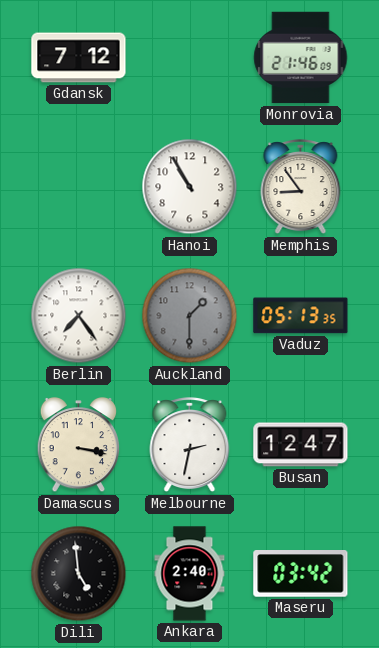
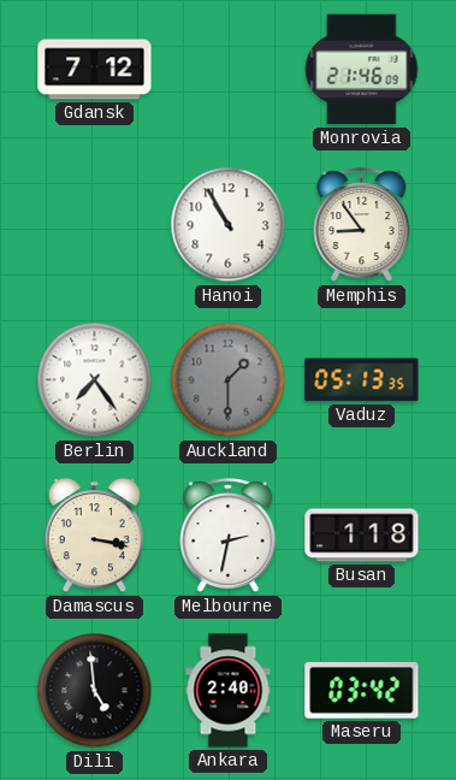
Busan: 12:47 -> 1:18 (362, 536)
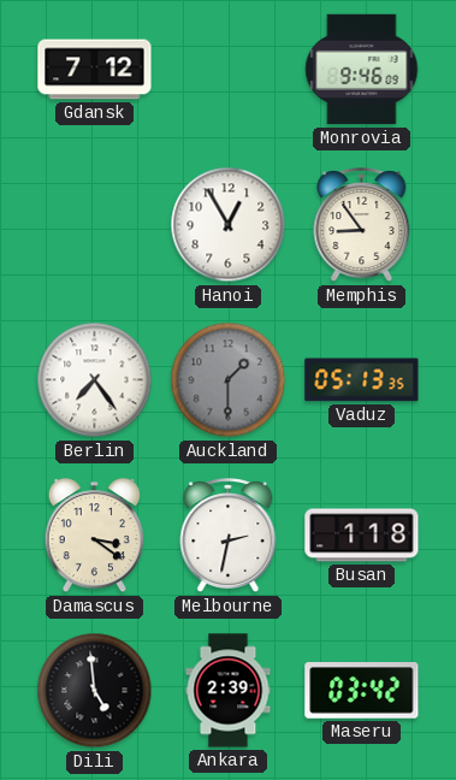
Monrovia: 21:46 -> 9:46 (362, 70)
Hanoi: 10:55 -> 12:55 (229, 225)
Damascus: 3:17 -> 3:21 (94, 537)
Ankara: 2:40 -> 2:39 (229, 691)
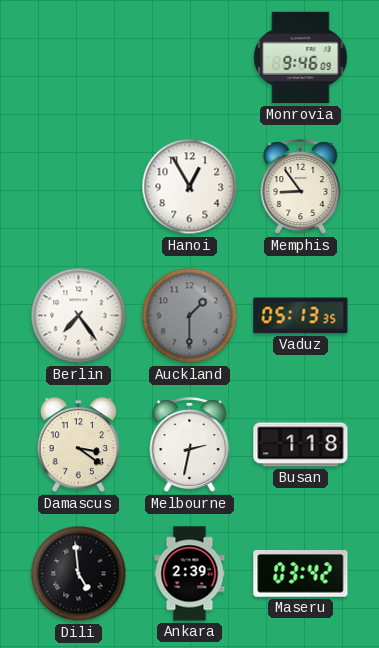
Gdansk: 7:12 -> none (95, 70)
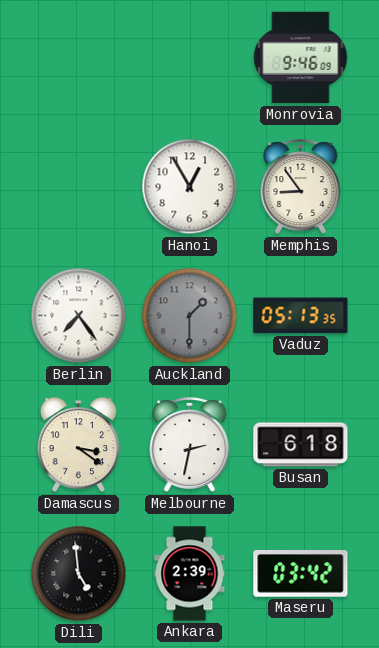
Busan: 1:18 -> 6:18 (301, 445)
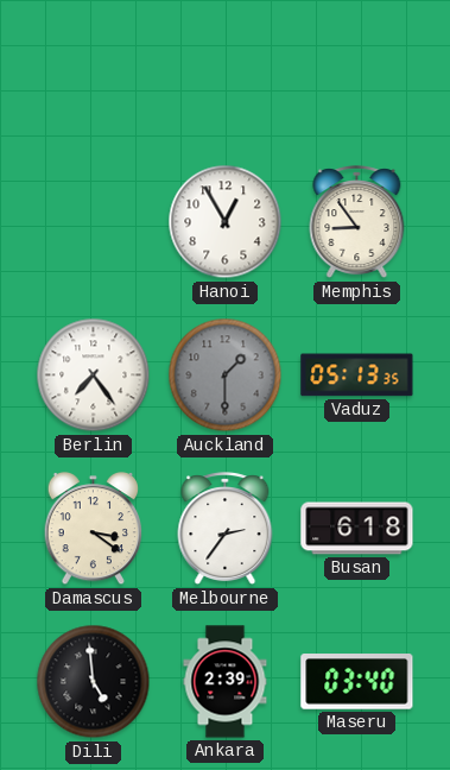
Monrovia: 9:46 -> none (301, 58)
Melbourne: 2:32 -> 2:36 (226, 529)
Maseru: 03:42 -> 03:40 (357, 682)
